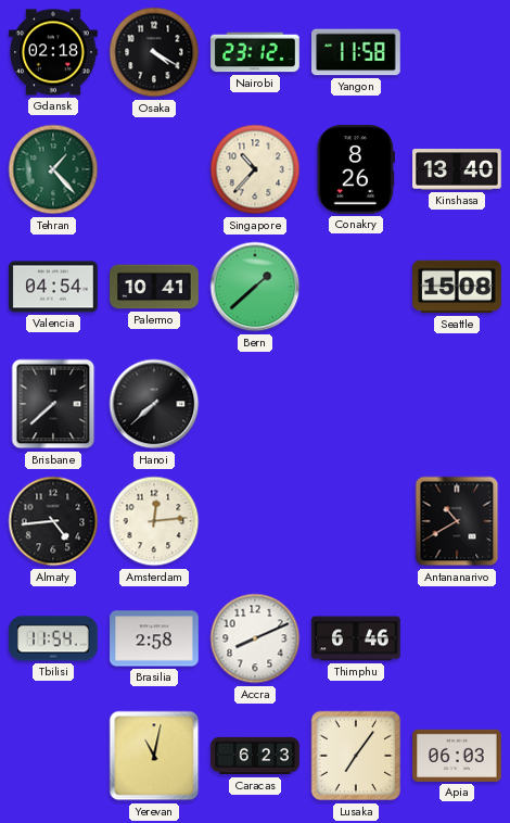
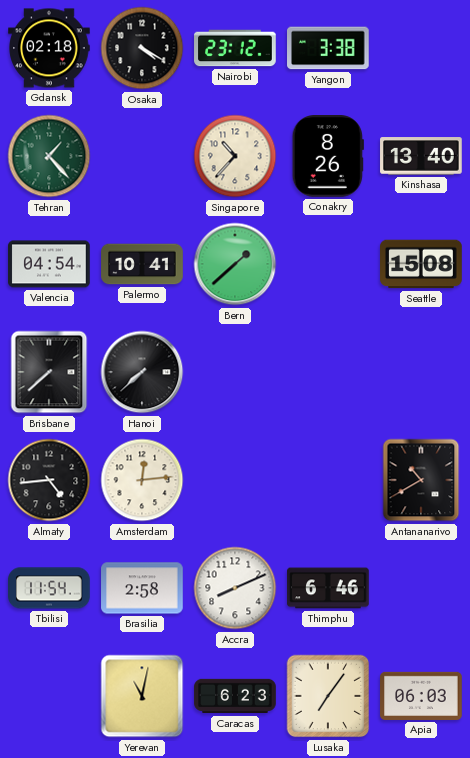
Yangon: 11:58 -> 3:38 (328, 48)
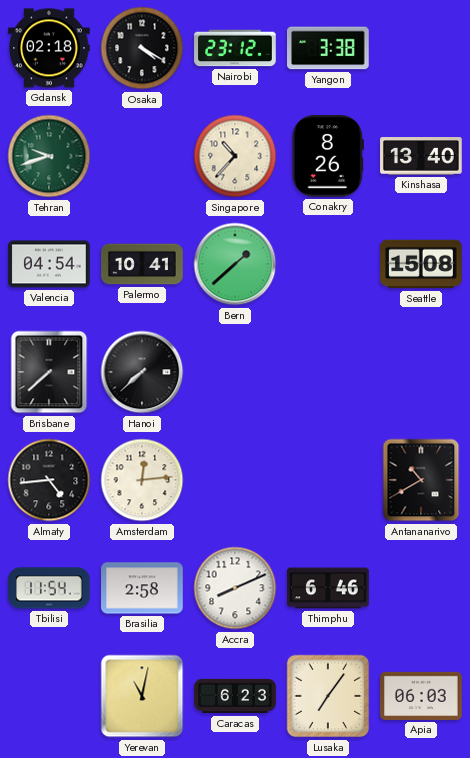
Tehran: 1:23 -> 9:42 (49, 156)
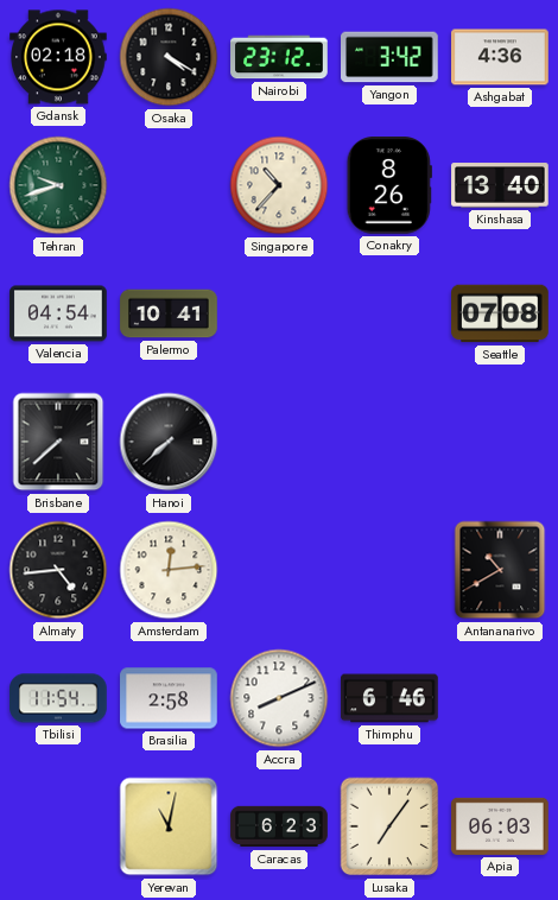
Yangon: 3:38 -> 3:42 (389, 57)
Ashgabat: none -> 4:36 (500, 57)
Bern: 1:38 -> none (235, 264)
Seattle: 15:08 -> 07:08 (500, 313)
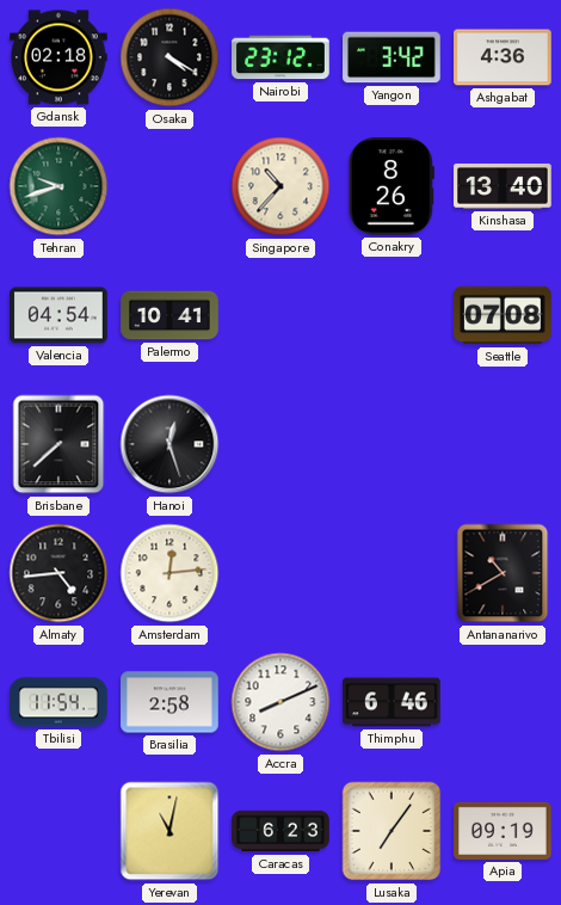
Hanoi: 7:38 -> 12:27 (169, 444)
Apia: 06:03 -> 09:19 (503, 831)
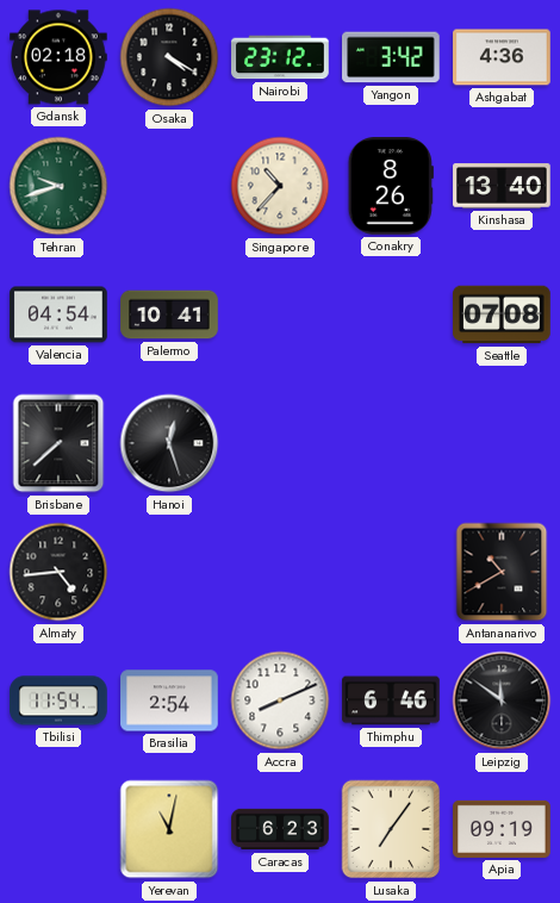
Amsterdam: 12:14 -> none (169, 573)
Brasilia: 2:58 -> 2:54 (169, 700)
Leipzig: none -> 11:51 (502, 700)
